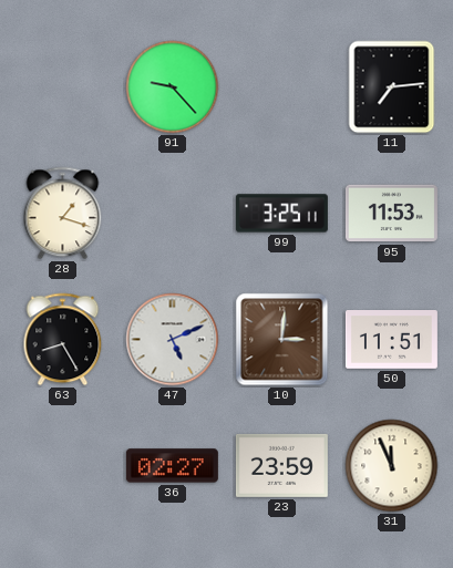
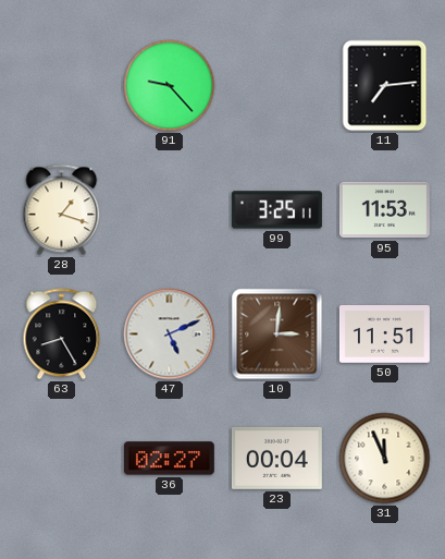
23: 23:59 -> 00:04 (276, 458)
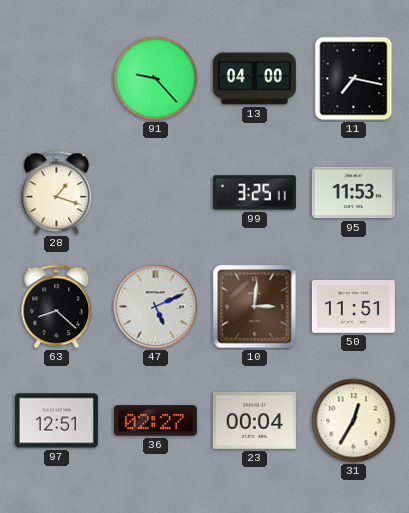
13: none -> 04:00 (254, 79)
11: 7:14 -> 7:17 (354, 79)
63: 8:25 -> 8:22 (57, 307)
97: none -> 12:51 (56, 421)
31: 11:56 -> 12:35 (354, 421)
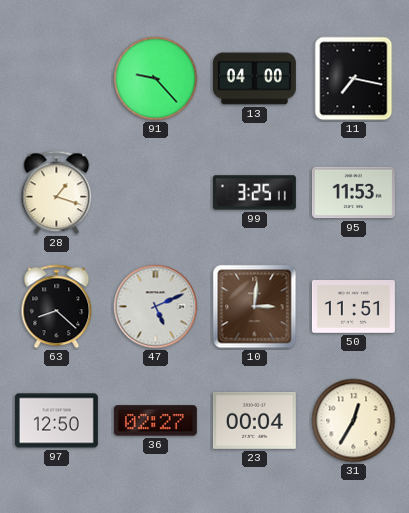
97: 12:51 -> 12:50 (56, 421)
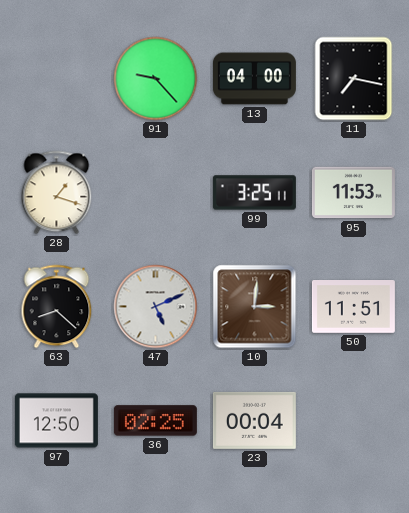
36: 02:27 -> 02:25 (155, 421)
31: 12:35 -> none (354, 421)
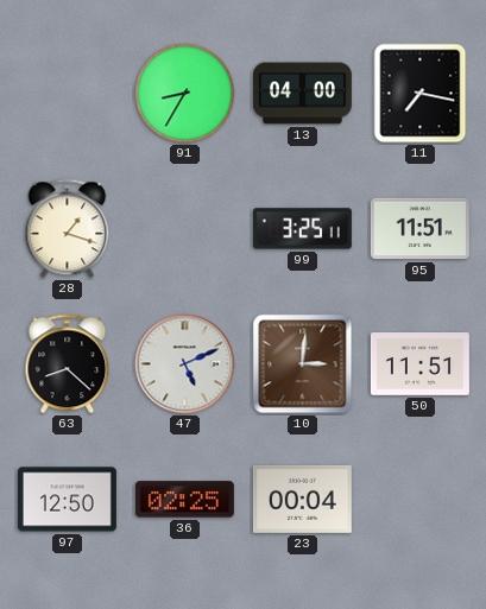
91: 9:23 -> 8:35 (185, 94)
95: 11:53 -> 11:51 (419, 229)
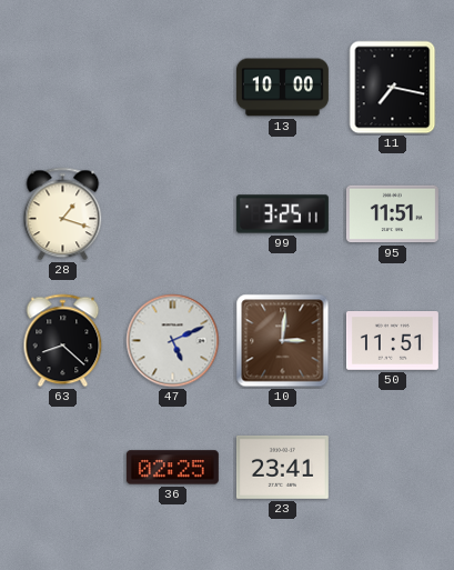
91: 8:35 -> none (185, 94)
13: 04:00 -> 10:00 (282, 88)
97: 12:50 -> none (67, 500)
23: 00:04 -> 23:41 (282, 467)
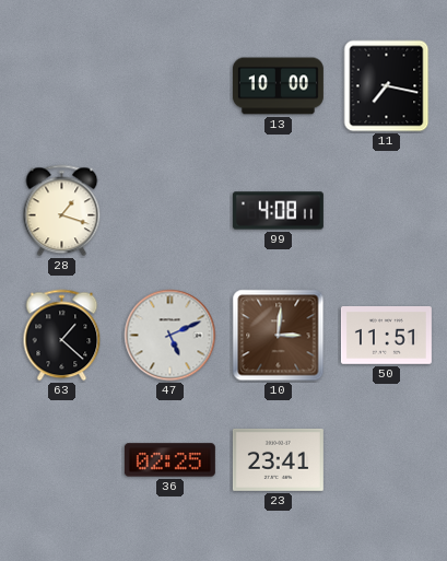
99: 3:25 -> 4:08 (278, 211)
95: 11:51 -> none (392, 214)
63: 8:22 -> 1:22 (62, 336)
